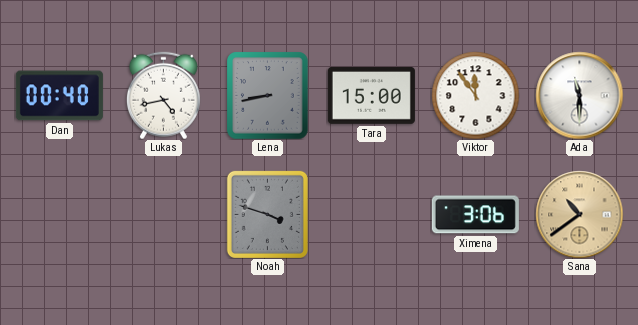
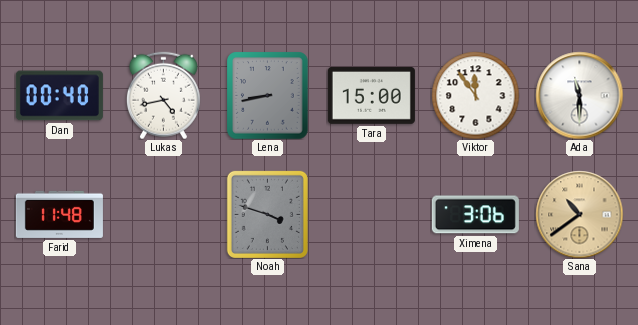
Farid: none -> 11:48 (59, 214)
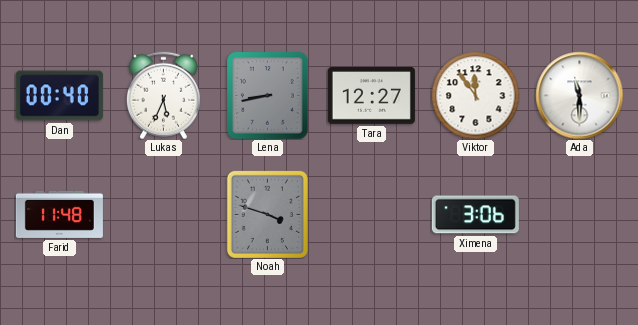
Lukas: 4:43 -> 5:34 (163, 95)
Tara: 15:00 -> 12:27 (371, 95)
Sana: 10:39 -> none (579, 214)
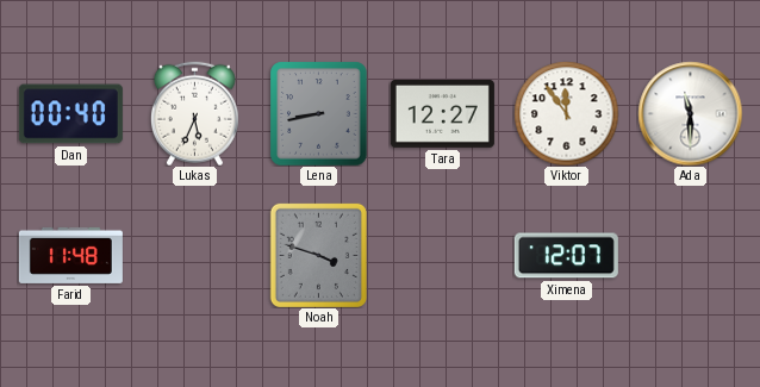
Ximena: 3:06 -> 12:07 (566, 256)
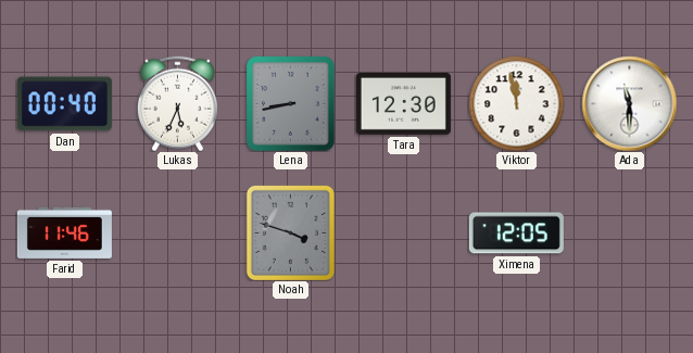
Tara: 12:27 -> 12:30 (403, 103)
Viktor: 11:54 -> 11:58 (516, 103)
Farid: 11:48 -> 11:46 (64, 232)
Ximena: 12:07 -> 12:05 (516, 234)
